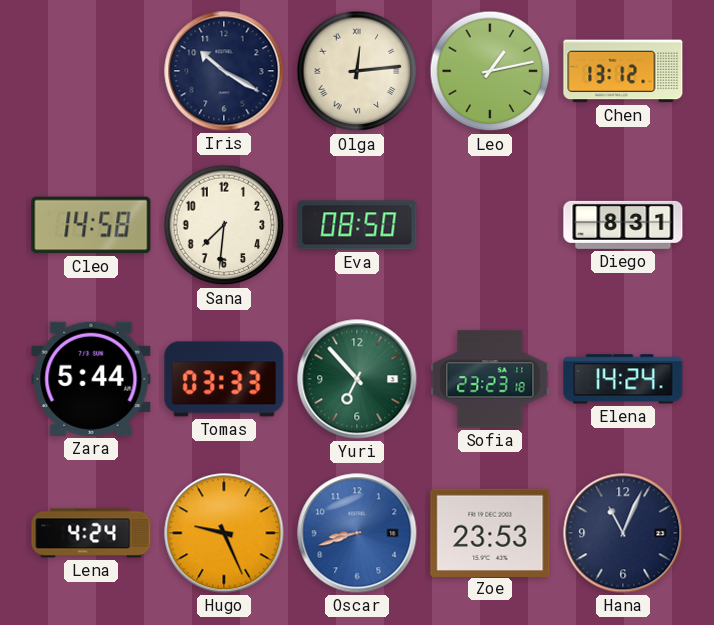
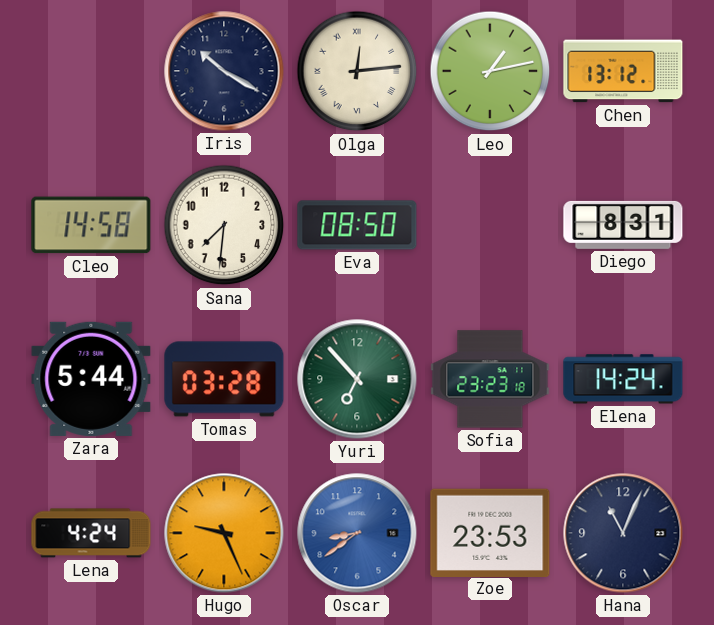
Tomas: 03:33 -> 03:28 (224, 379)
Oscar: 8:42 -> 8:39 (357, 533)
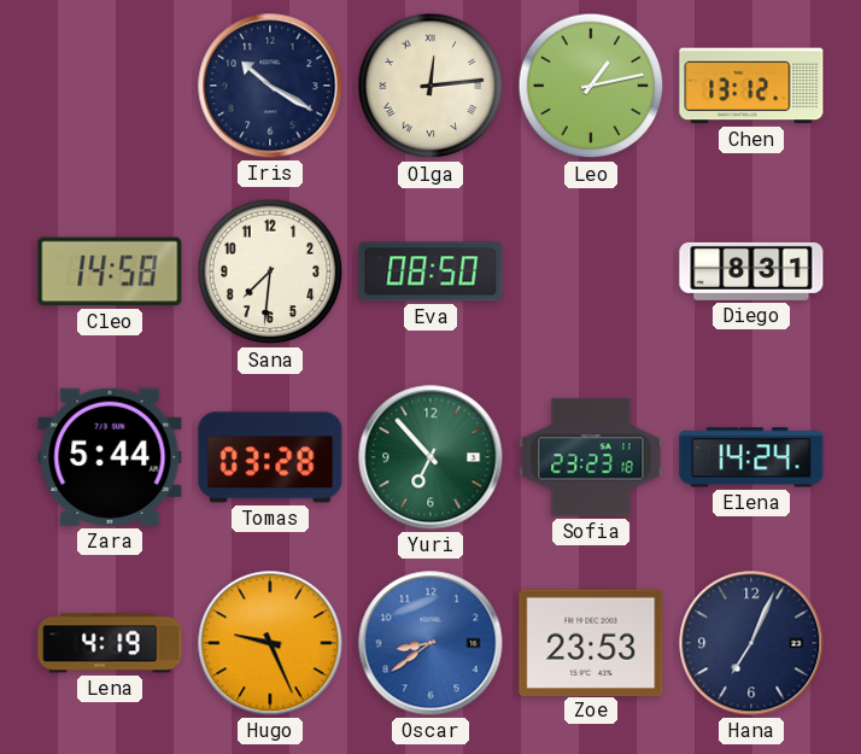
Lena: 4:24 -> 4:19 (110, 643)
Hana: 11:04 -> 7:04 (751, 643)
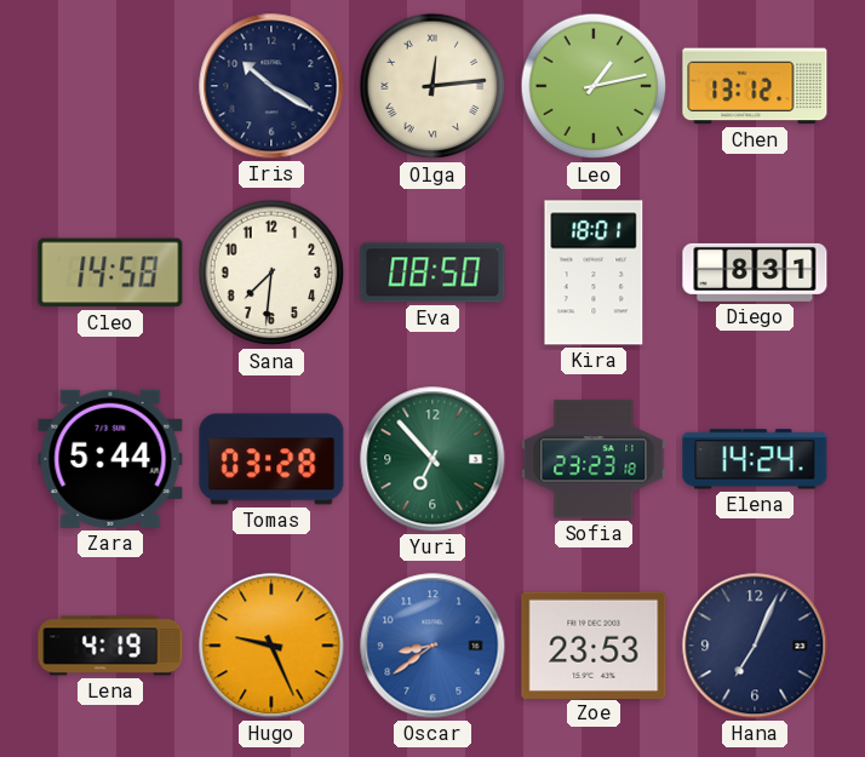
Kira: none -> 18:01 (594, 273)
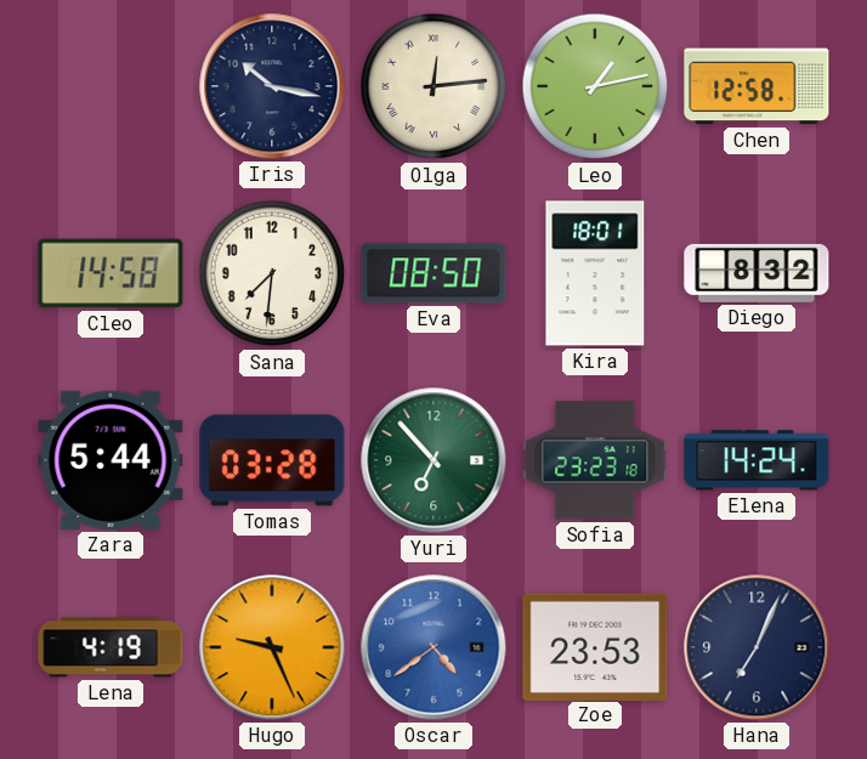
Iris: 10:20 -> 10:17 (272, 86)
Chen: 13:12 -> 12:58 (756, 86)
Diego: 8:31 -> 8:32 (756, 273)
Oscar: 8:39 -> 4:39 (433, 647)
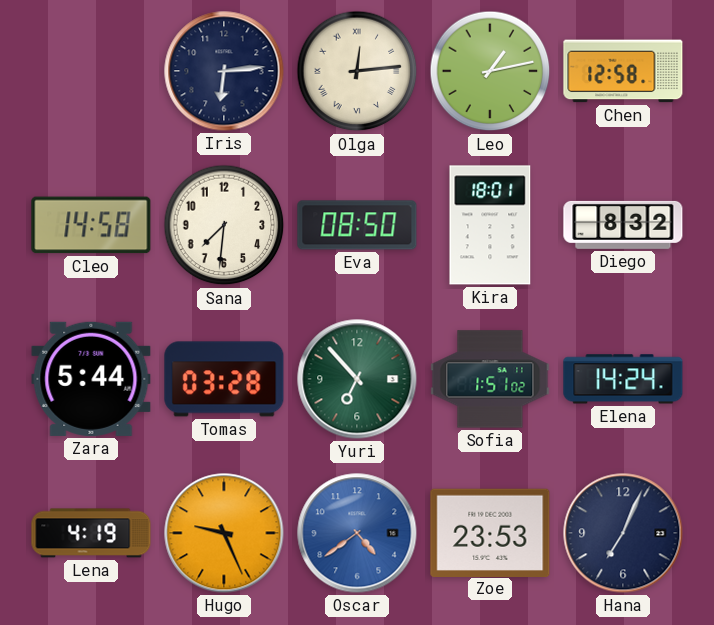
Iris: 10:17 -> 6:14 (224, 71)
Sofia: 23:23 -> 1:51 (490, 379)
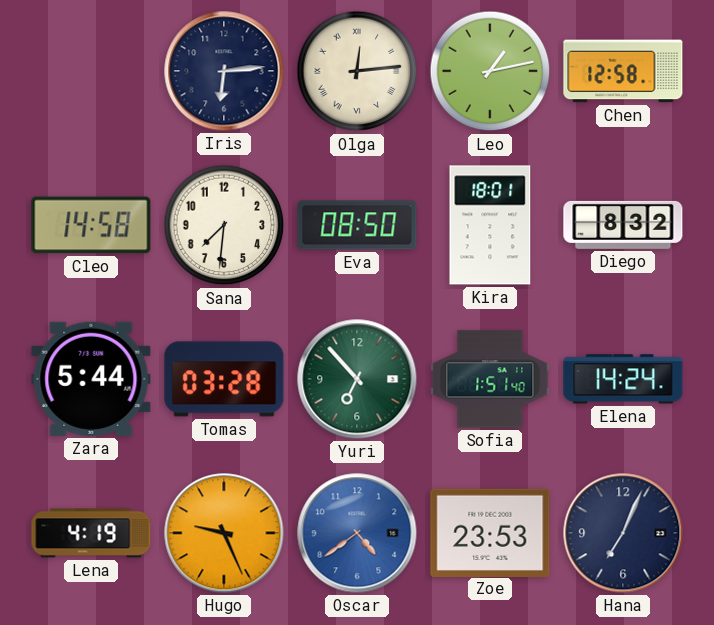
Sofia: 1:51:02 -> 1:51:40 (490, 379)
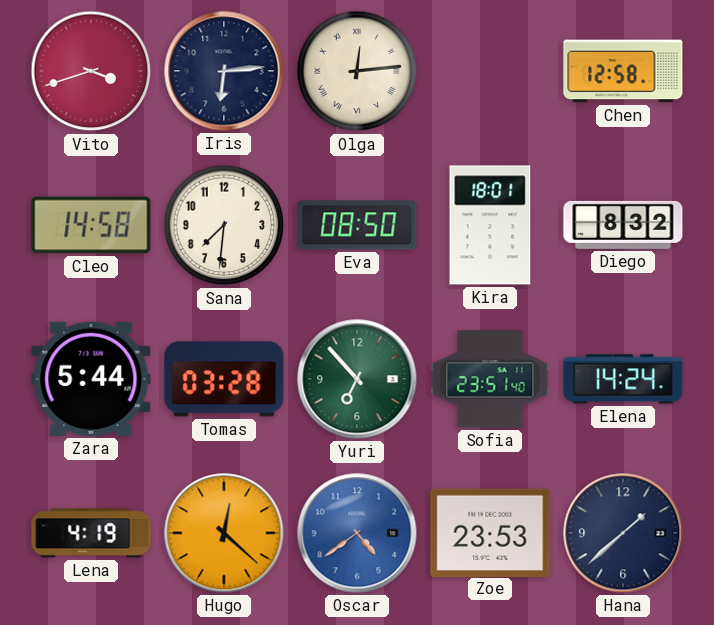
Vito: none -> 3:42 (91, 71)
Leo: 1:13 -> none (490, 71)
Sofia: 1:51 -> 23:51 (490, 379)
Hugo: 9:26 -> 12:22 (224, 533)
Hana: 7:04 -> 1:38 (623, 533)
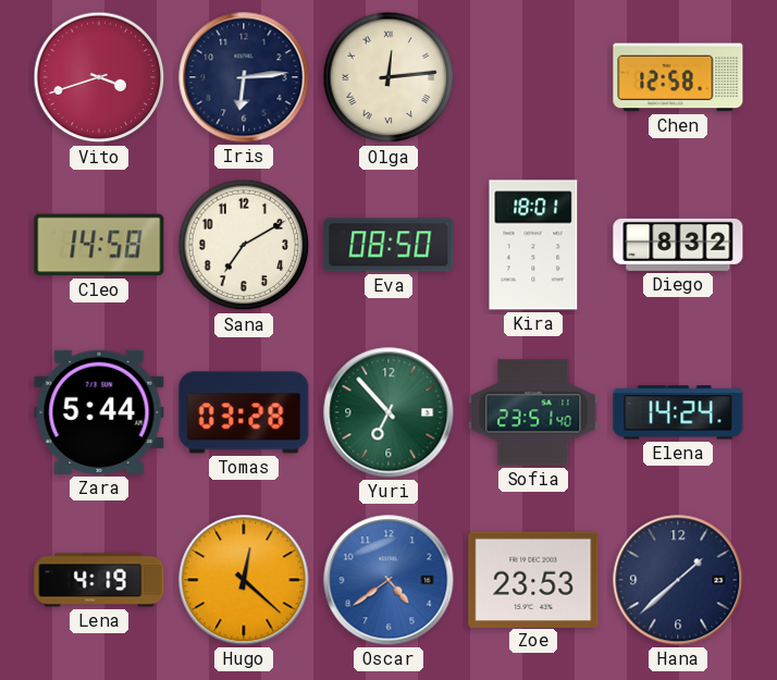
Sana: 7:31 -> 7:10 (244, 245)
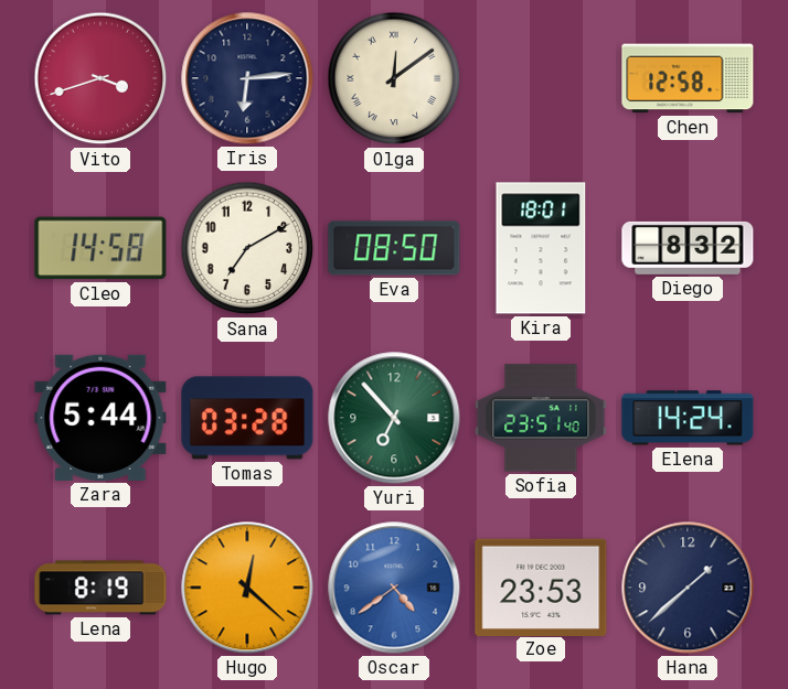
Olga: 12:14 -> 12:09 (394, 78)
Lena: 4:19 -> 8:19 (100, 588)
